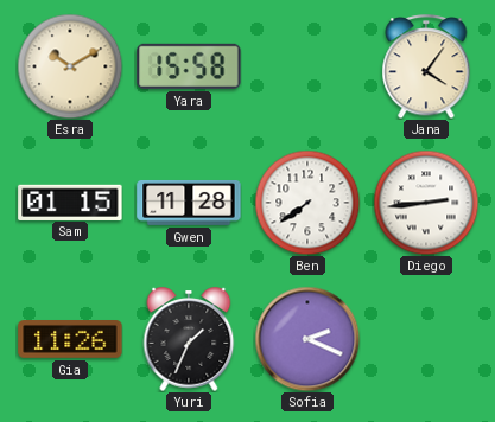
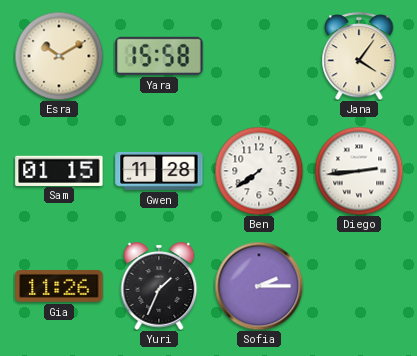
Sofia: 2:19 -> 2:15 (259, 286)
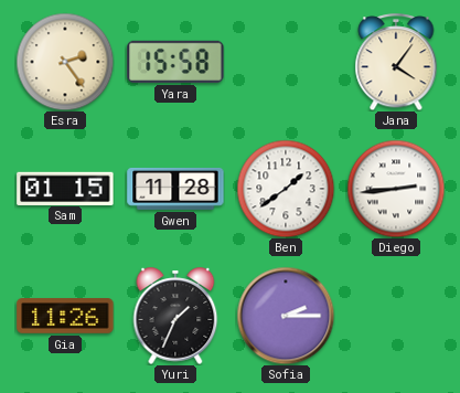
Esra: 10:10 -> 2:24 (65, 62)
Ben: 7:39 -> 1:39 (286, 189)
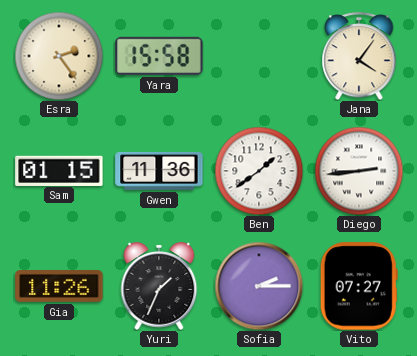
Gwen: 11:28 -> 11:36 (159, 171)
Vito: none -> 07:27 (359, 286)
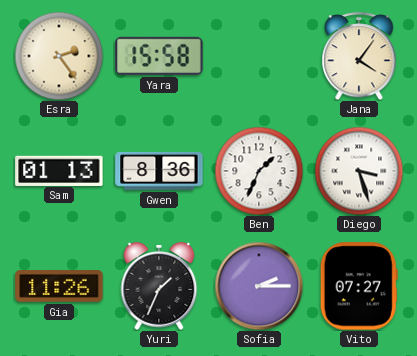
Sam: 01:15 -> 01:13 (59, 170)
Gwen: 11:36 -> 8:36 (159, 171)
Ben: 1:39 -> 1:34 (259, 171)
Diego: 2:44 -> 3:27 (359, 171)
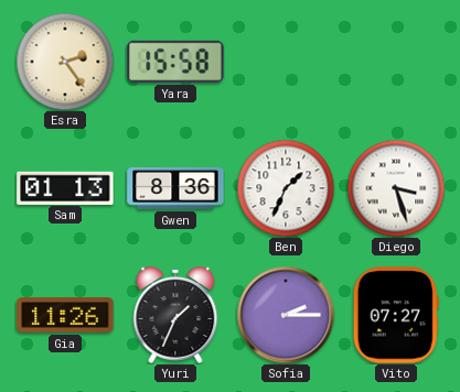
Jana: 4:06 -> none (359, 56)
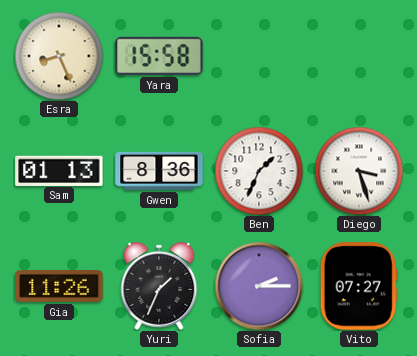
Esra: 2:24 -> 8:26 (59, 56)
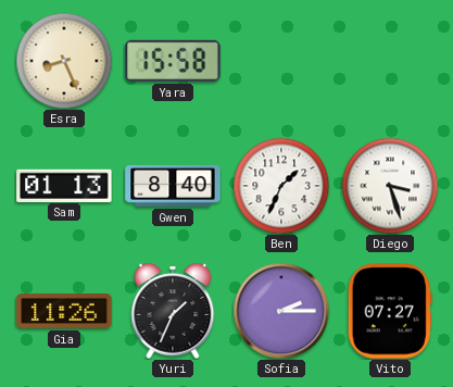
Gwen: 8:36 -> 8:40 (173, 186)
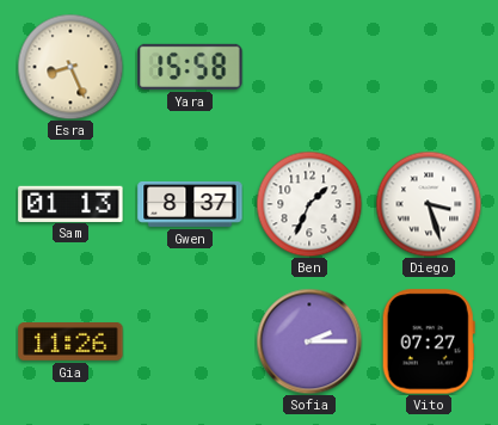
Gwen: 8:40 -> 8:37 (190, 204)
Yuri: 1:34 -> none (173, 311)
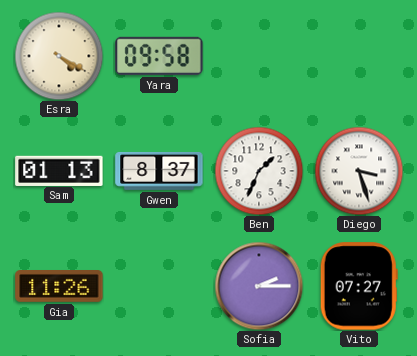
Esra: 8:26 -> 4:20 (59, 56)
Yara: 15:58 -> 09:58 (159, 56)
